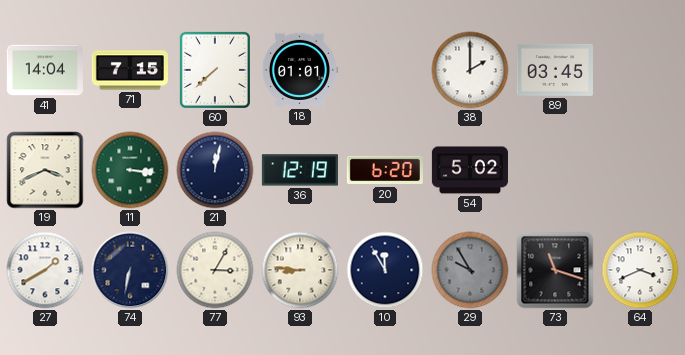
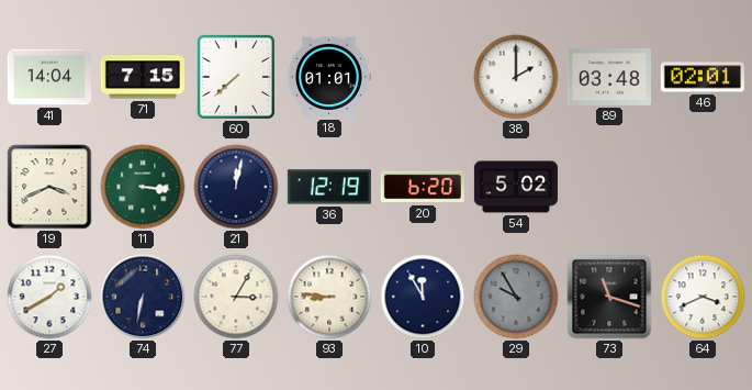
89: 03:45 -> 03:48 (609, 77)
46: none -> 02:01 (703, 77)
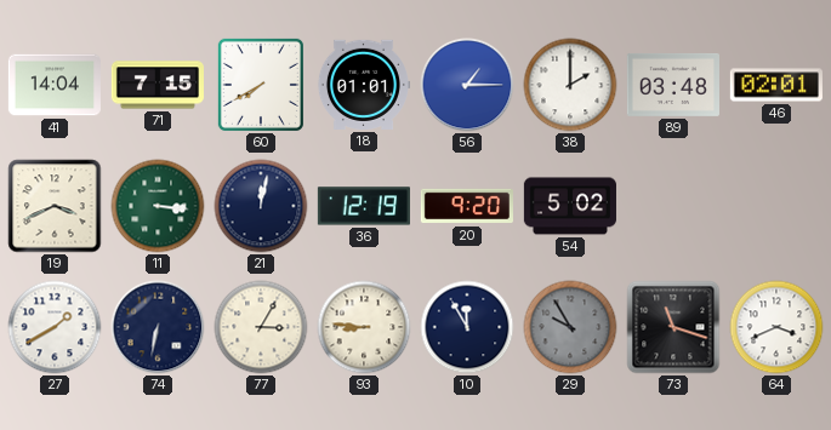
60: 7:38 -> 7:40 (261, 85)
56: none -> 1:15 (467, 85)
20: 6:20 -> 9:20 (467, 206)
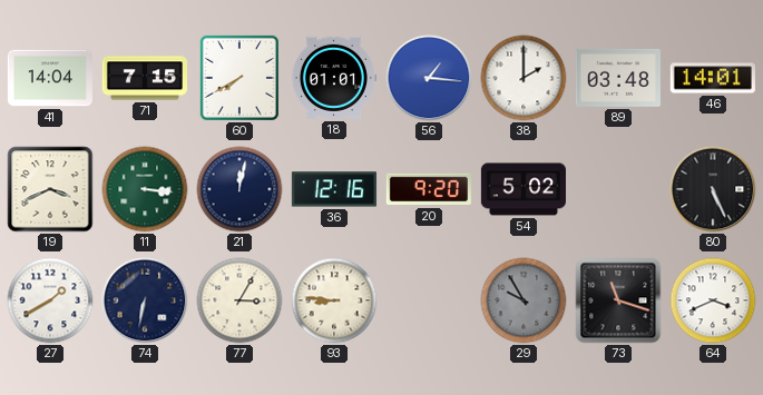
56: 1:15 -> 1:16 (429, 78)
46: 02:01 -> 14:01 (713, 78)
36: 12:19 -> 12:16 (334, 189)
80: none -> 5:26 (713, 189)
10: 11:55 -> none (467, 327)
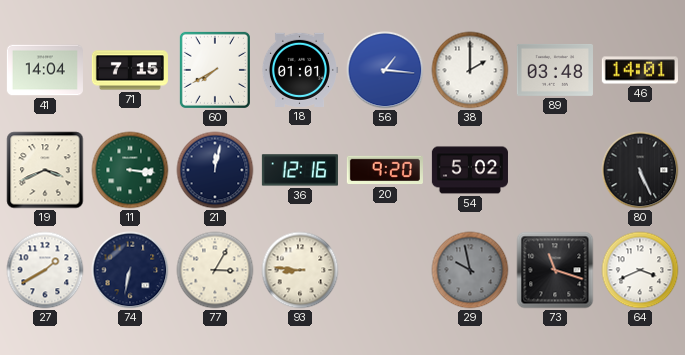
29: 9:55 -> 9:58 (470, 270)
